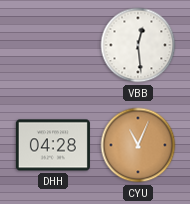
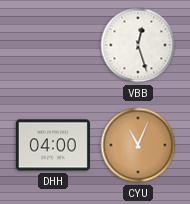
VBB: 12:29 -> 12:27 (138, 45)
DHH: 04:28 -> 04:00 (53, 145)
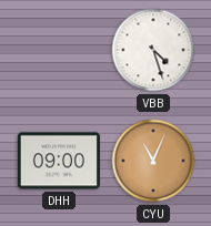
VBB: 12:27 -> 4:27 (153, 50)
DHH: 04:00 -> 09:00 (59, 161)
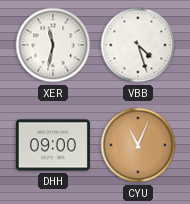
XER: none -> 11:32 (53, 45)
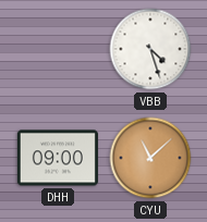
XER: 11:32 -> none (53, 45)
CYU: 11:04 -> 11:08 (150, 158)
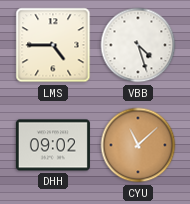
LMS: none -> 4:45 (53, 45)
DHH: 09:00 -> 09:02 (53, 145)
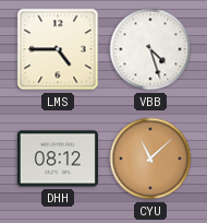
DHH: 09:02 -> 08:12 (58, 159)
